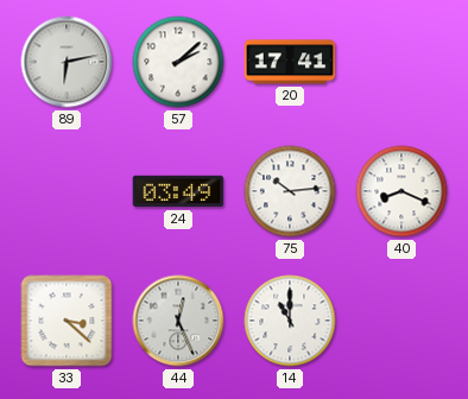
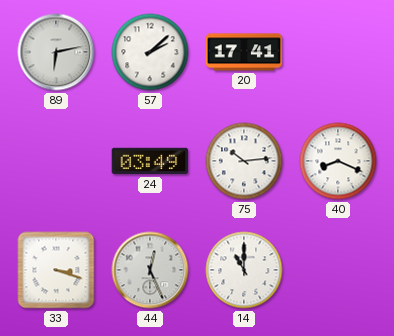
33: 3:22 -> 3:18 (56, 270)
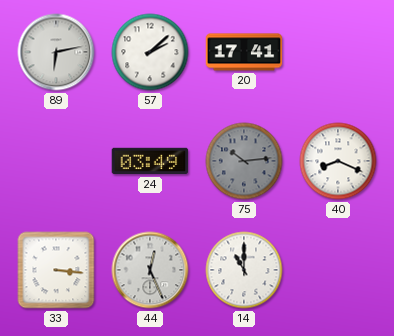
75 dial: white -> grey (244, 161)
33: 3:18 -> 3:16 (56, 270)
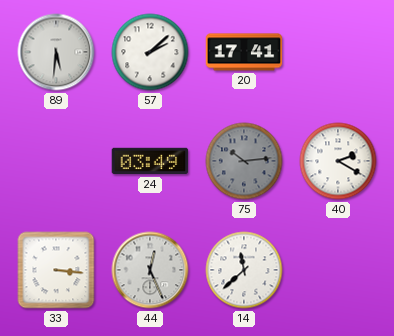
89: 6:13 -> 5:31 (56, 52)
40: 8:19 -> 2:20 (338, 161)
14: 11:00 -> 11:38 (244, 270)
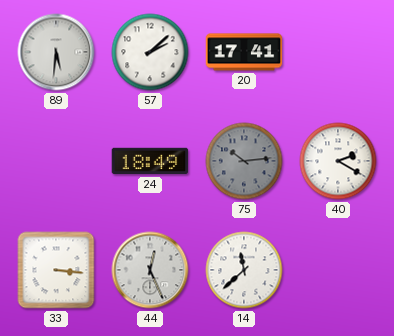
24: 03:49 -> 18:49 (150, 161)
